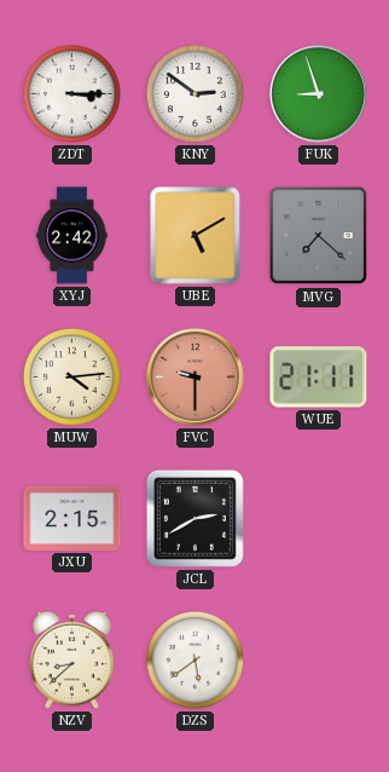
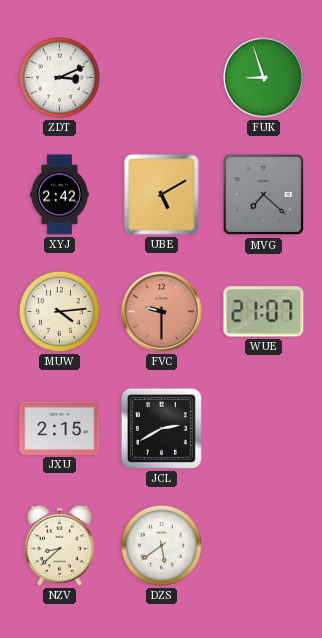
ZDT: 3:15 -> 3:11 (59, 77)
KNY: 2:51 -> none (194, 93)
WUE: 21:11 -> 21:07 (264, 312)
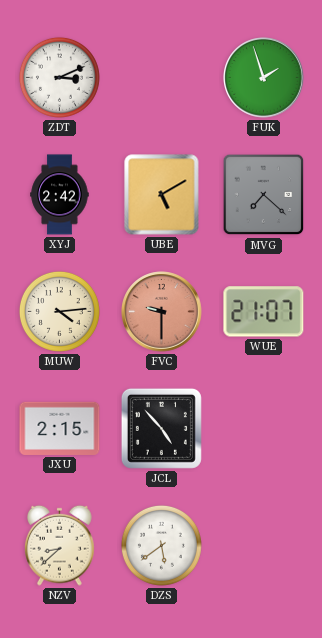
FUK: 8:57 -> 1:57 (264, 78)
JCL: 2:40 -> 4:53 (161, 428)
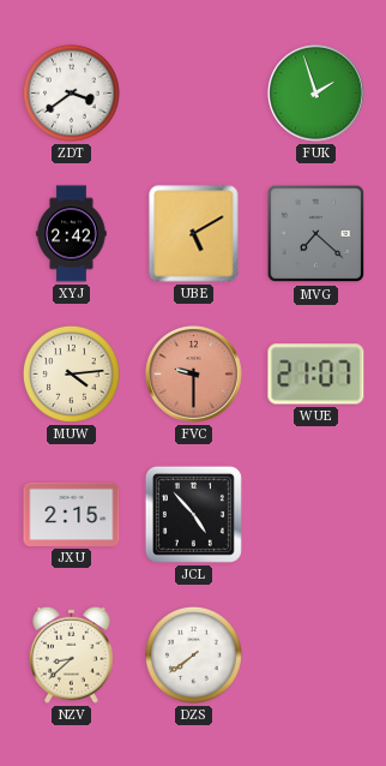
ZDT: 3:11 -> 3:39 (71, 92)
DZS: 5:39 -> 7:39 (193, 654)
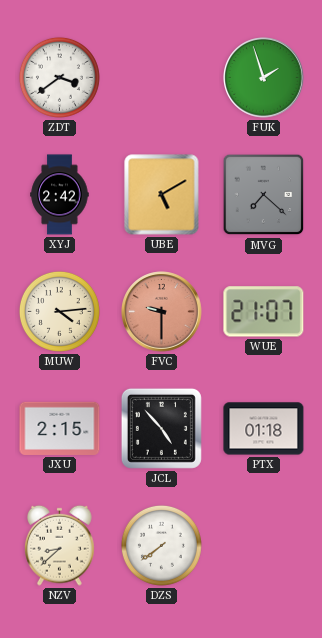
PTX: none -> 01:18 (264, 429)
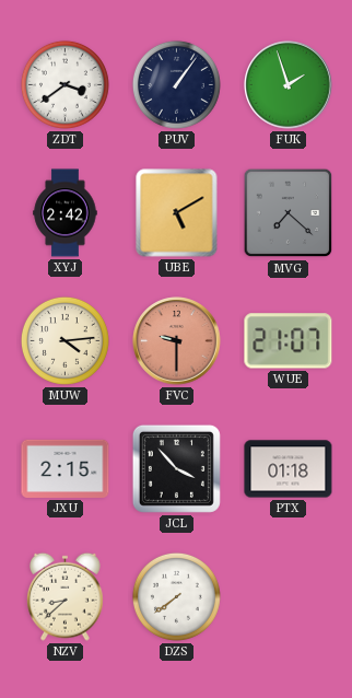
PUV: none -> 1:06 (176, 84)
JCL: 4:53 -> 3:53 (176, 468)
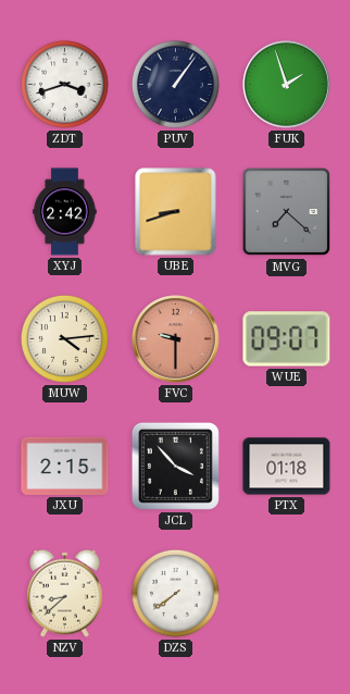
ZDT: 3:39 -> 3:42 (64, 84)
UBE: 5:10 -> 8:42 (176, 212)
WUE: 21:07 -> 09:07 (287, 339)
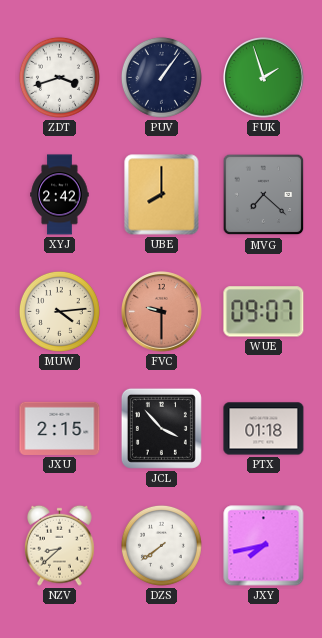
UBE: 8:42 -> 8:00 (162, 195)
JXY: none -> 7:43 (264, 546)
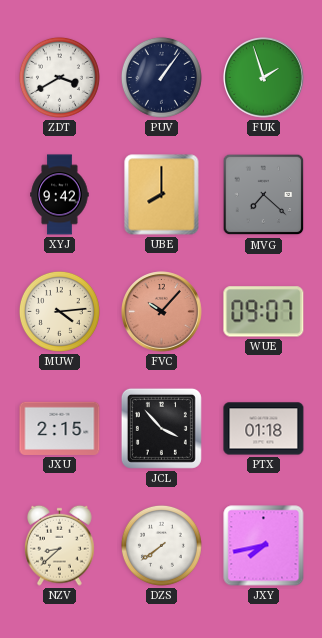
ZDT: 3:42 -> 3:40 (59, 77)
XYJ: 2:42 -> 9:42 (60, 195)
FVC: 9:30 -> 10:07 (162, 312)
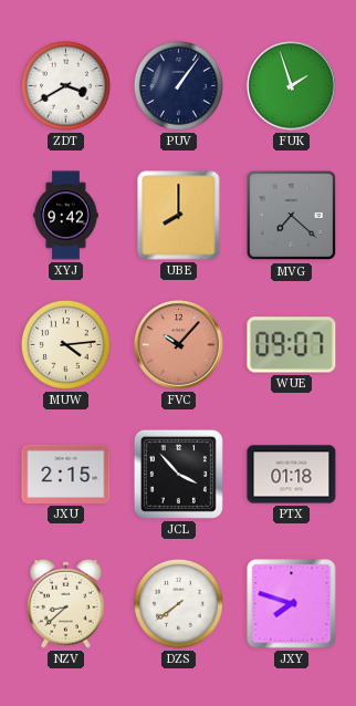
JXY: 7:43 -> 7:48 (292, 604)
